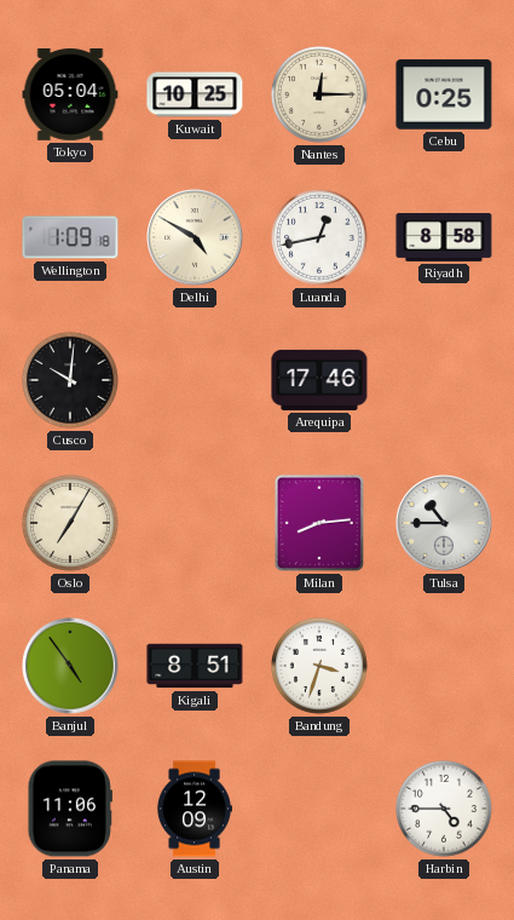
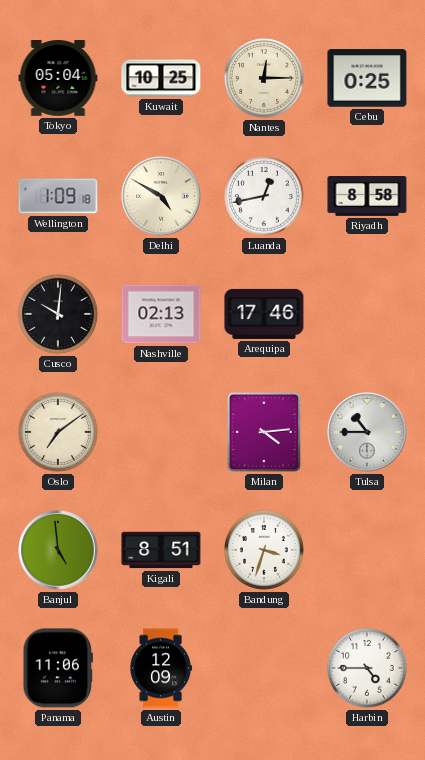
Nashville: none -> 02:13 (161, 314)
Oslo: 7:05 -> 7:09 (58, 432)
Milan: 8:14 -> 4:14 (264, 432)
Banjul: 4:54 -> 4:59 (58, 550)
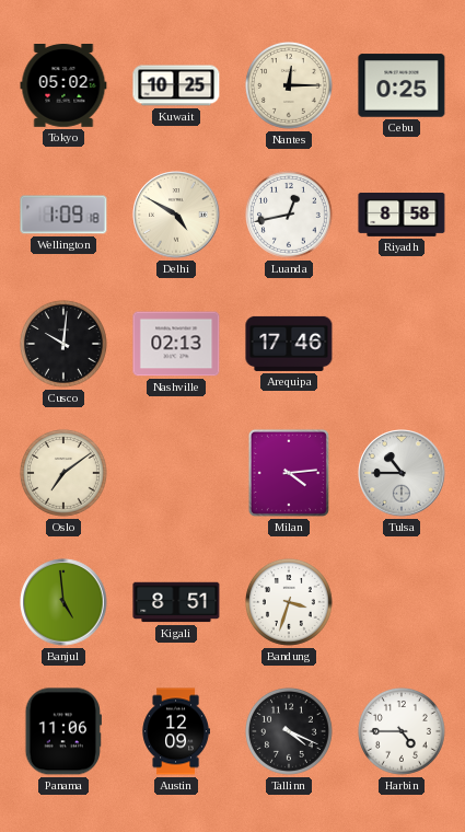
Tokyo: 05:04 -> 05:02 (63, 86)
Tallinn: none -> 4:19 (289, 731)
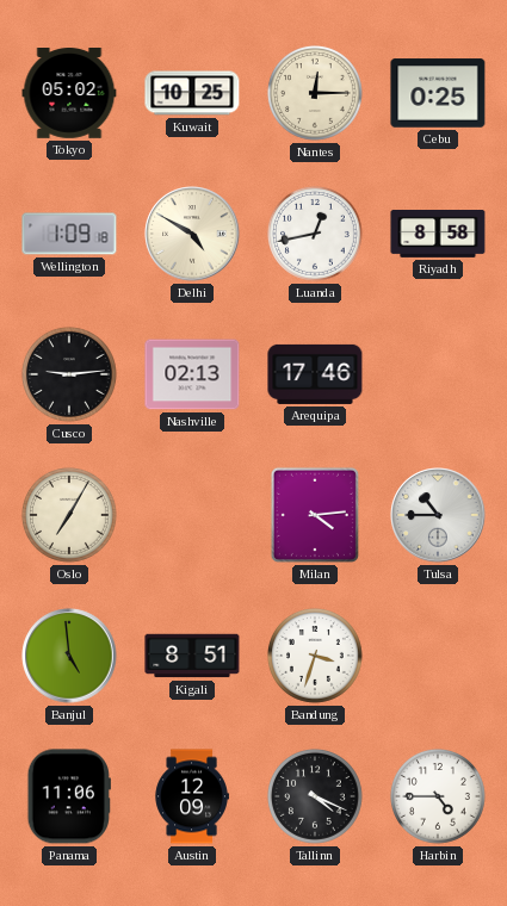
Cusco: 10:01 -> 9:14 (69, 374)
Oslo: 7:09 -> 7:05 (69, 515)
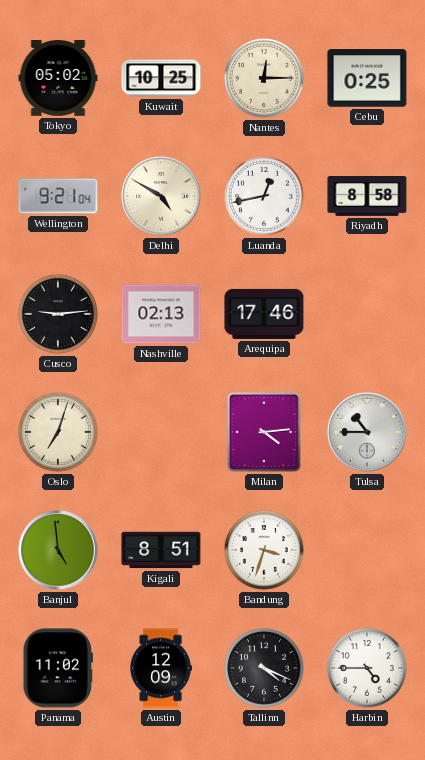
Wellington: 1:09 -> 9:21 (58, 196)
Oslo: 7:05 -> 7:03 (58, 432)
Panama: 11:06 -> 11:02 (58, 668)
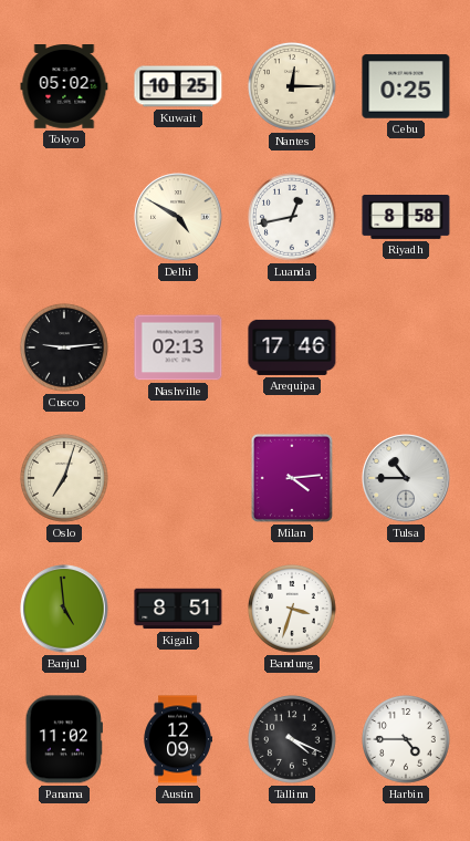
Wellington: 9:21 -> none (58, 196)
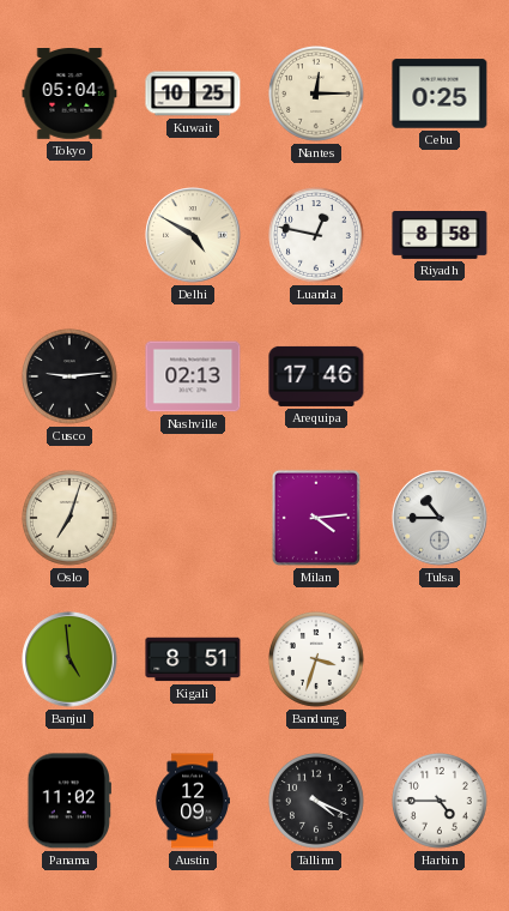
Tokyo: 05:02 -> 05:04 (69, 95)
Luanda: 12:43 -> 12:47 (316, 235)
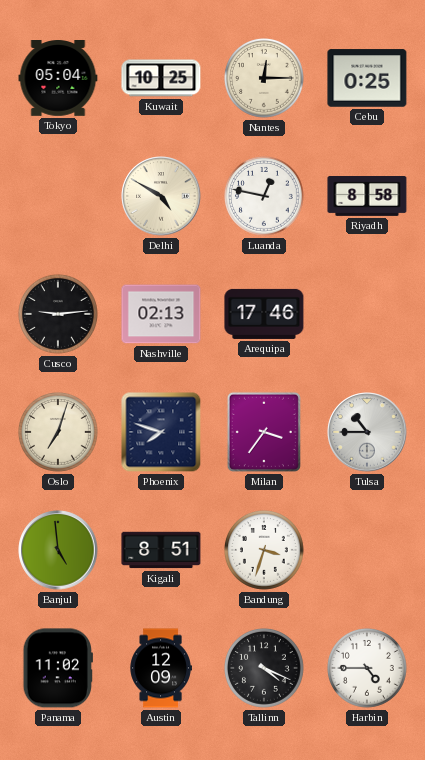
Phoenix: none -> 7:48 (161, 432)
Milan: 4:14 -> 3:36 (264, 432)
